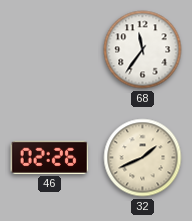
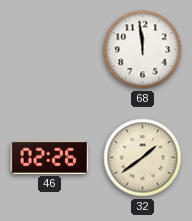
68: 11:36 -> 11:59 (143, 50)
32: 1:41 -> 1:39 (143, 158)
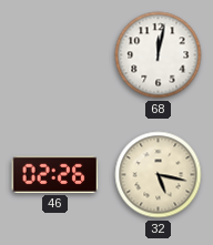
68: 11:59 -> 12:02 (159, 55)
32: 1:39 -> 5:17 (159, 175)
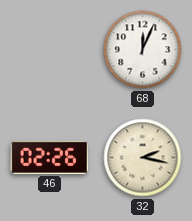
68: 12:02 -> 12:04 (143, 50)
32: 5:17 -> 2:17 (143, 158)
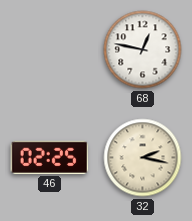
68: 12:04 -> 12:47 (143, 50)
46: 02:26 -> 02:25 (50, 157)
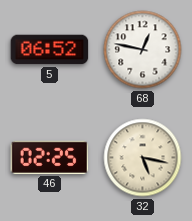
5: none -> 06:52 (50, 50)
32: 2:17 -> 5:17 (143, 158)
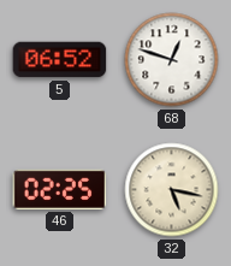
68: 12:47 -> 12:48 (172, 60)
